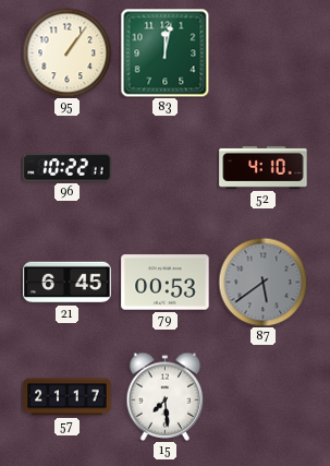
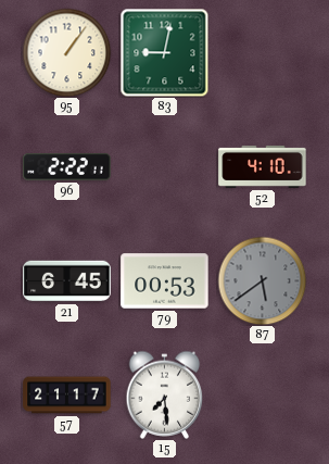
83: 12:02 -> 9:02 (164, 52)
96: 10:22 -> 2:22 (67, 167)
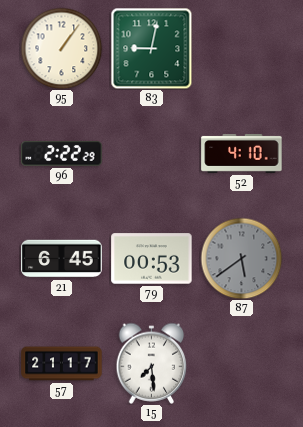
96: 2:22:11 -> 2:22:29 (62, 154)
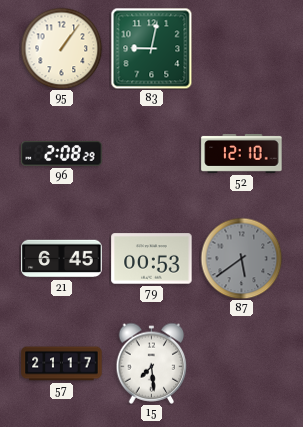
96: 2:22 -> 2:08 (62, 154)
52: 4:10 -> 12:10 (242, 153)
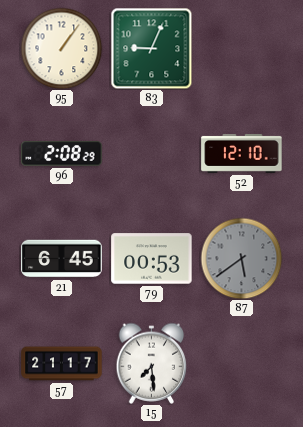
83: 9:02 -> 9:04 (151, 48)
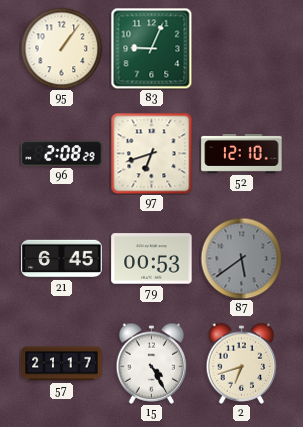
97: none -> 6:42 (151, 153)
15: 7:29 -> 4:25 (152, 363)
2: none -> 6:42 (242, 363)
